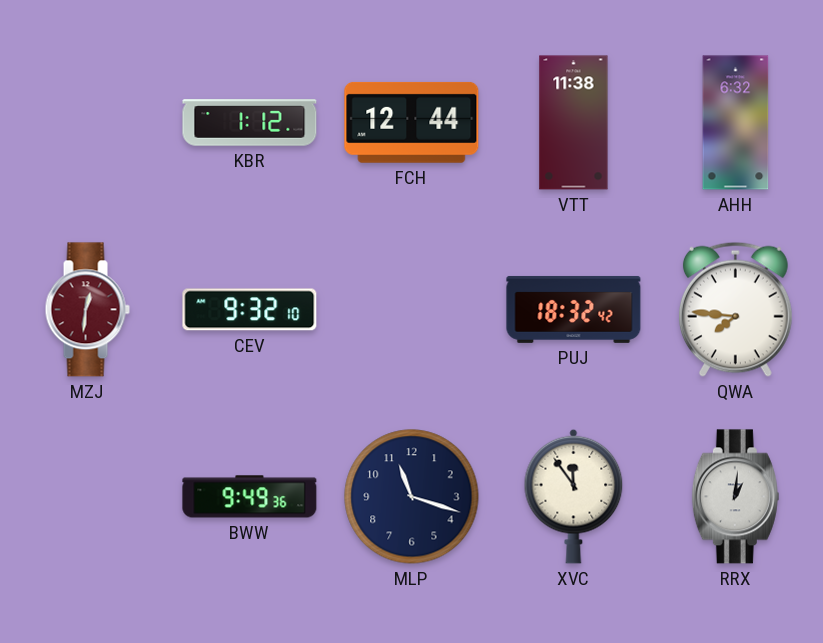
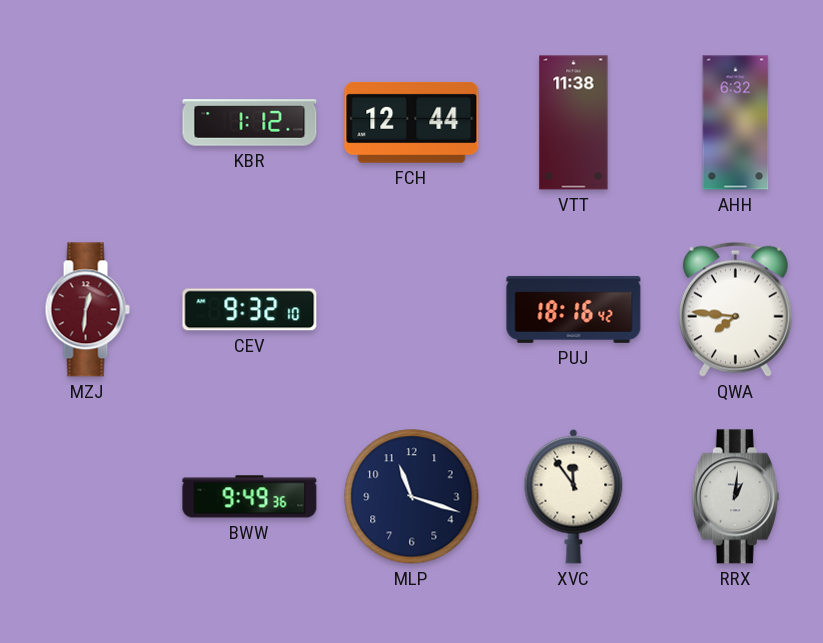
PUJ: 18:32 -> 18:16 (574, 309)
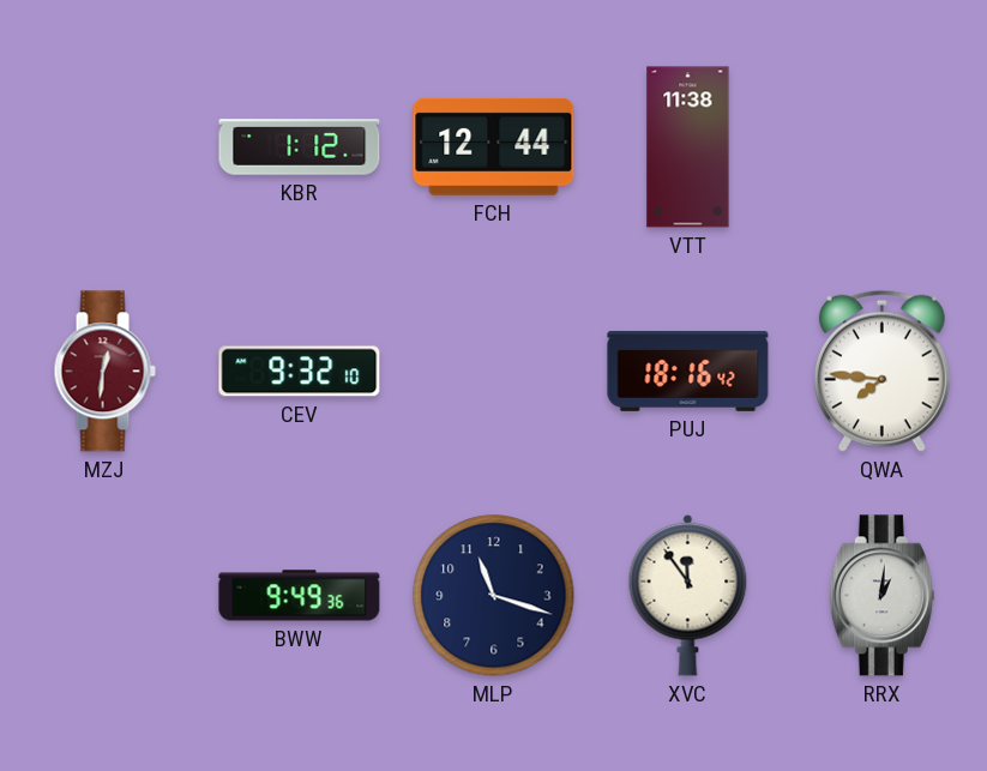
AHH: 6:32 -> none (736, 123)
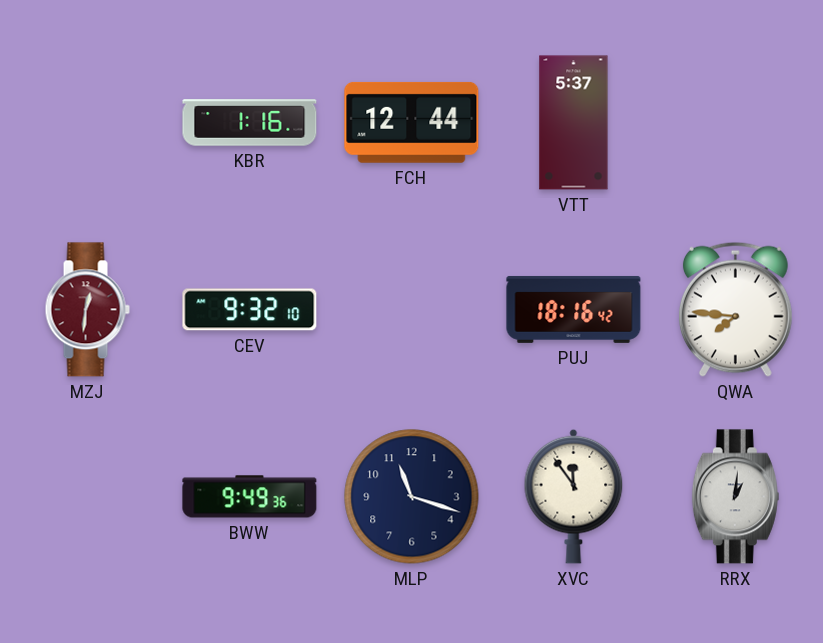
KBR: 1:12 -> 1:16 (250, 123)
VTT: 11:38 -> 5:37 (574, 123)
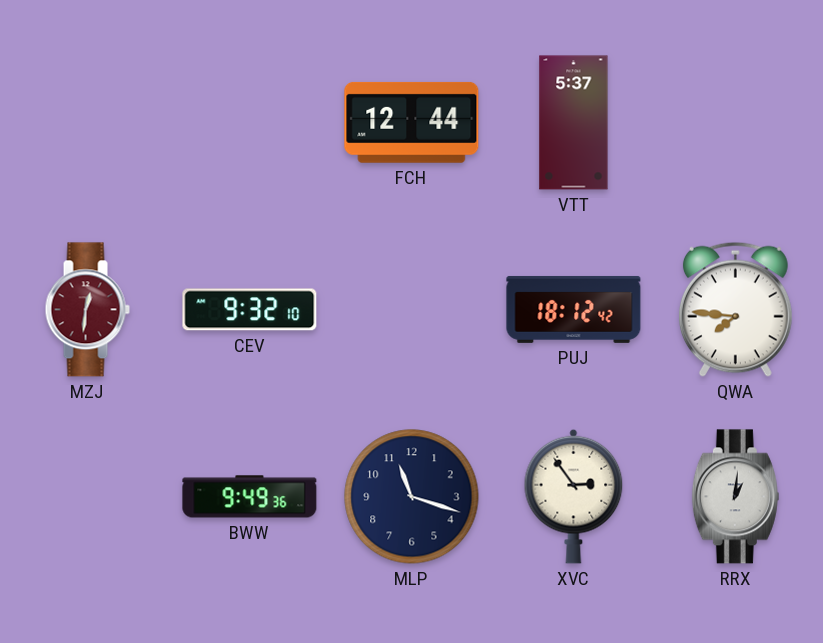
KBR: 1:16 -> none (250, 123)
PUJ: 18:16 -> 18:12 (574, 309)
XVC: 11:54 -> 2:54 (574, 496)
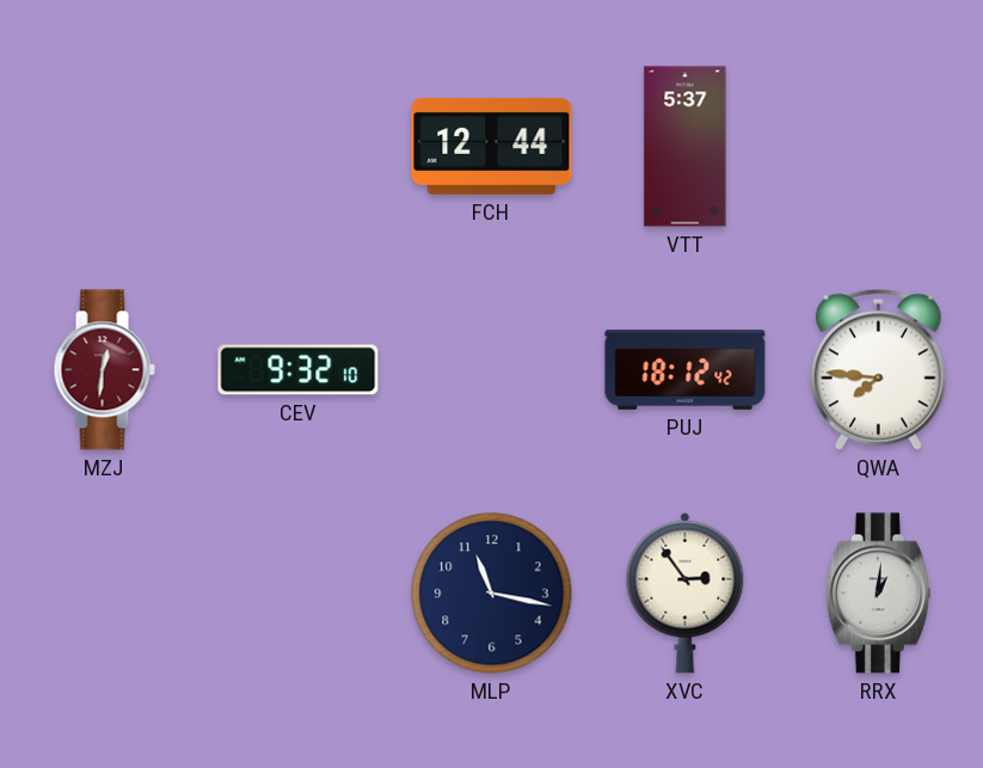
BWW: 9:49 -> none (250, 497)
MLP: 11:18 -> 11:17 (492, 594)
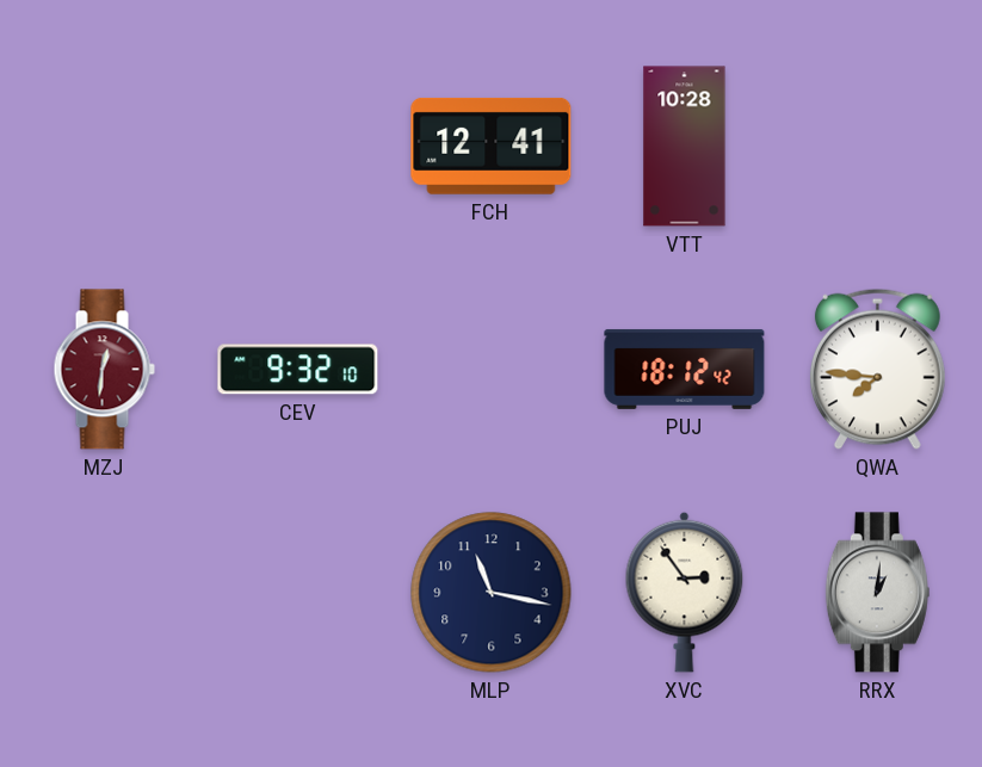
FCH: 12:44 -> 12:41 (492, 146)
VTT: 5:37 -> 10:28 (685, 147)
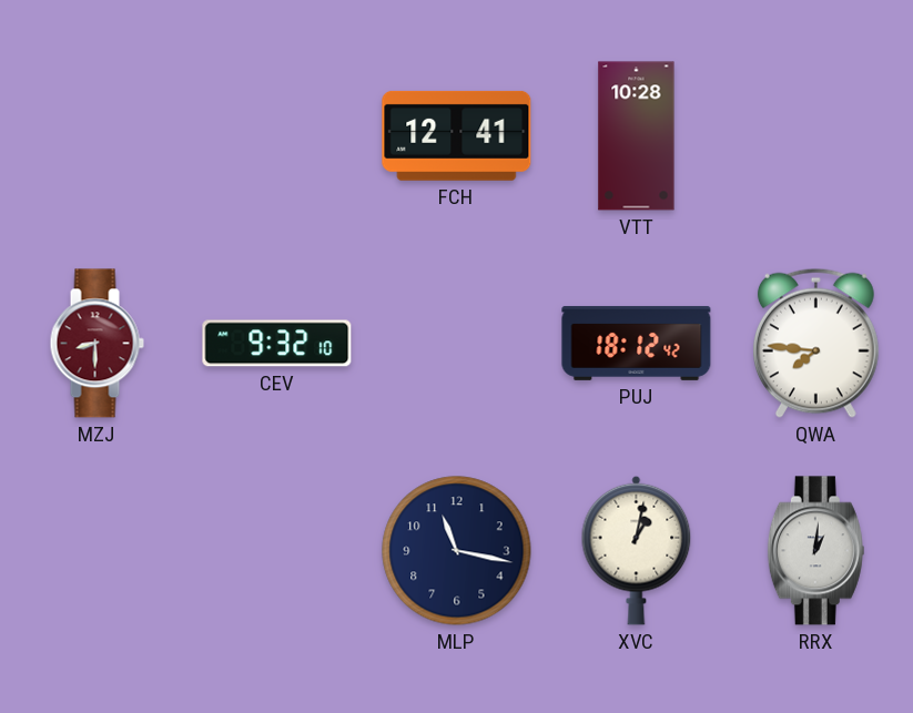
MZJ: 12:31 -> 8:30 (97, 344)
XVC: 2:54 -> 1:02 (637, 550)
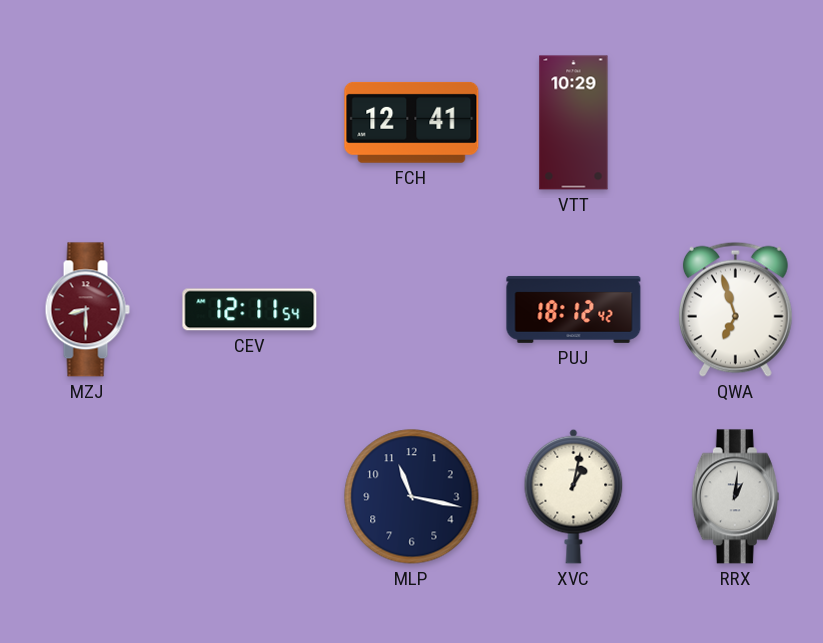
VTT: 10:28 -> 10:29 (574, 123)
CEV: 9:32 -> 12:11 (250, 310)
QWA: 7:46 -> 6:57 (735, 309)
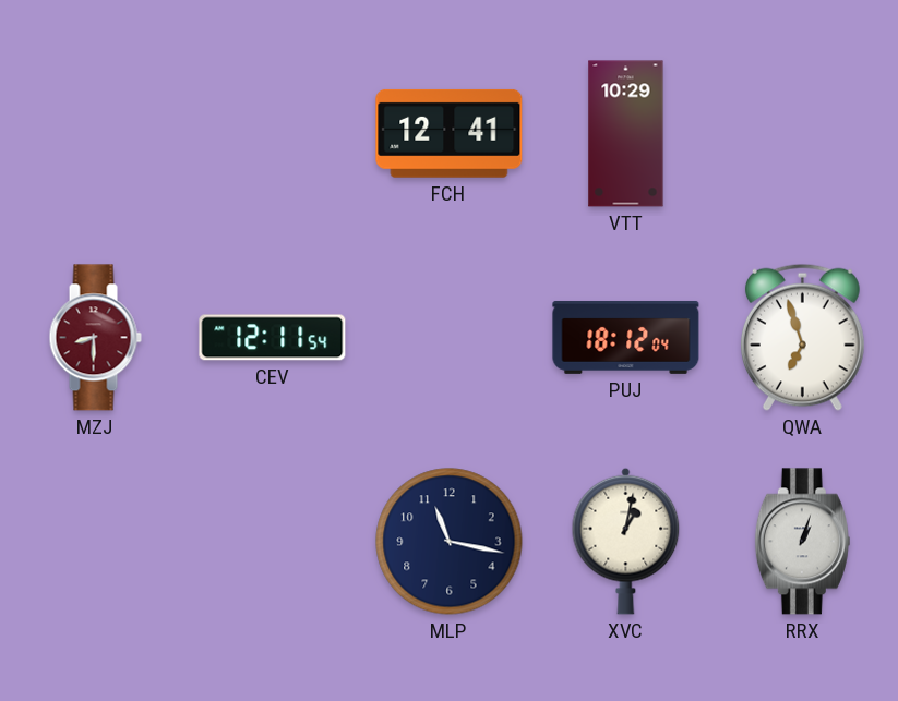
PUJ: 18:12:42 -> 18:12:04 (626, 337)
RRX: 1:01 -> 1:03 (802, 542)
